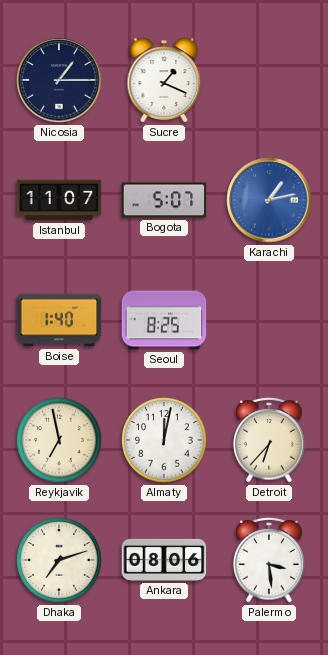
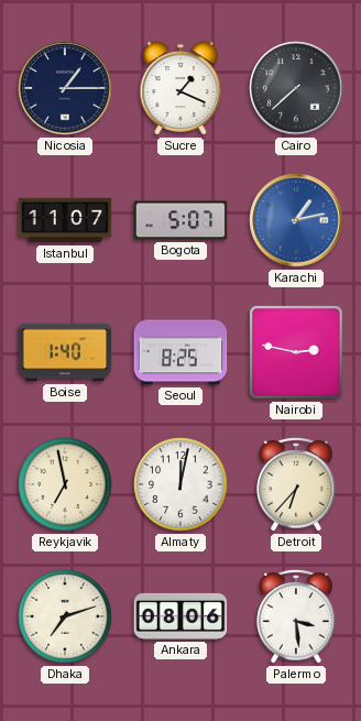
Cairo: none -> 7:38 (296, 88)
Nairobi: none -> 2:47 (296, 352)
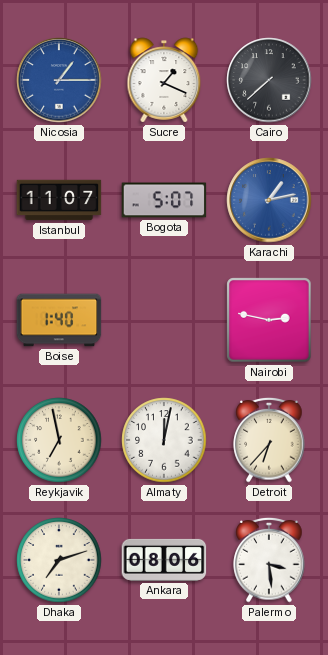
Nicosia dial: navy -> blue (59, 80)
Seoul: 8:25 -> none (180, 352)
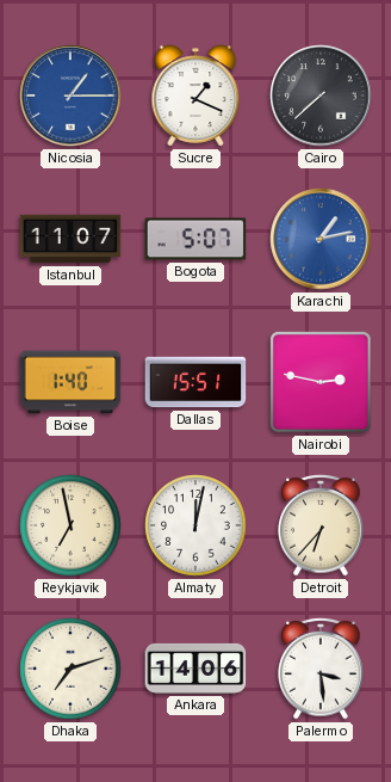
Dallas: none -> 15:51 (195, 382)
Ankara: 08:06 -> 14:06 (195, 669)
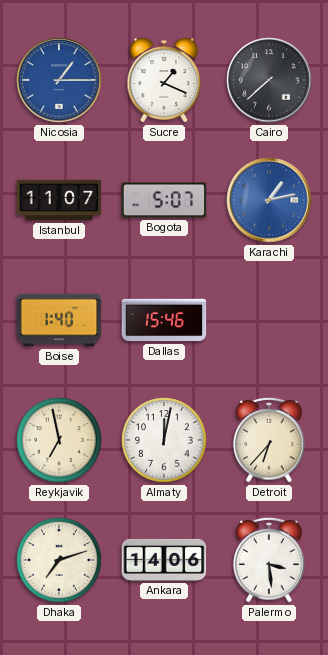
Dallas: 15:51 -> 15:46 (164, 320)
Nairobi: 2:47 -> none (321, 382)
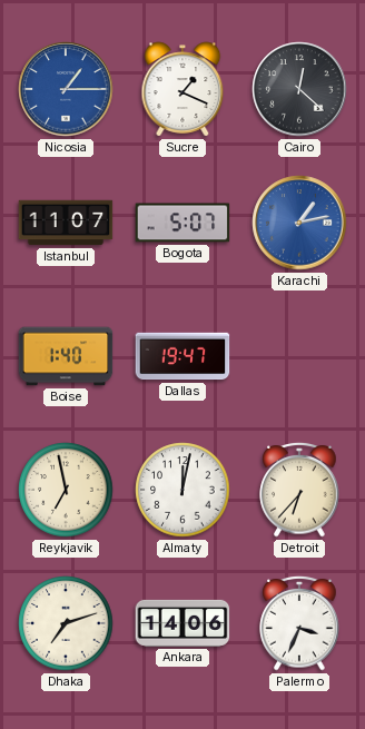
Cairo: 7:38 -> 12:22 (299, 89)
Dallas: 15:46 -> 19:47 (182, 356)
Palermo: 3:29 -> 3:34 (299, 623)
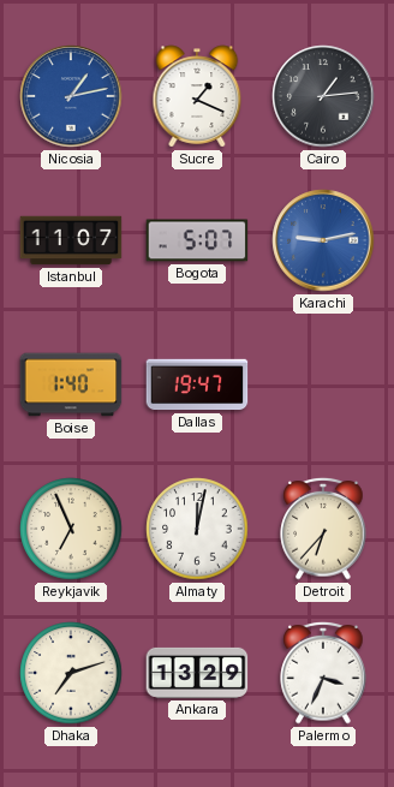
Nicosia: 1:15 -> 1:13 (71, 96)
Cairo: 12:22 -> 1:14 (323, 96)
Karachi: 1:13 -> 9:13 (323, 240)
Reykjavik: 6:58 -> 6:56 (71, 529)
Ankara: 14:06 -> 13:29 (197, 673)
